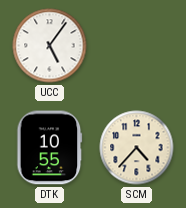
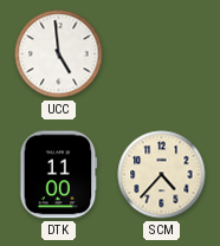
UCC: 5:06 -> 4:59 (59, 54)
DTK: 10:55 -> 11:00 (59, 175)
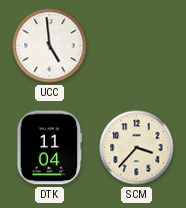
DTK: 11:00 -> 11:04 (50, 148)
SCM: 4:37 -> 3:37 (137, 148)
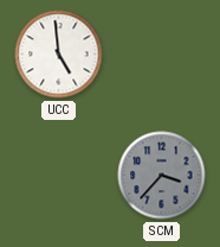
DTK: 11:04 -> none (50, 148)
SCM dial: cream -> grey (162, 176)
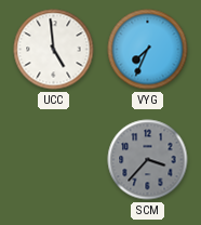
VYG: none -> 7:34 (148, 50)
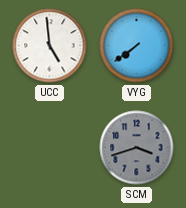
VYG: 7:34 -> 7:39 (137, 46)
SCM: 3:37 -> 3:42 (137, 148)
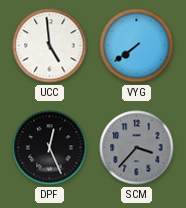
DPF: none -> 12:26 (50, 148)
SCM: 3:42 -> 3:37 (137, 148)
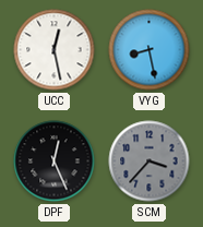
UCC: 4:59 -> 12:28 (55, 50)
VYG: 7:39 -> 8:28 (150, 50)
